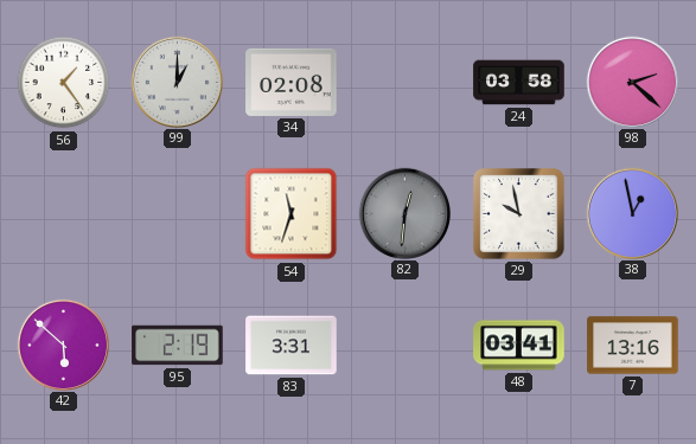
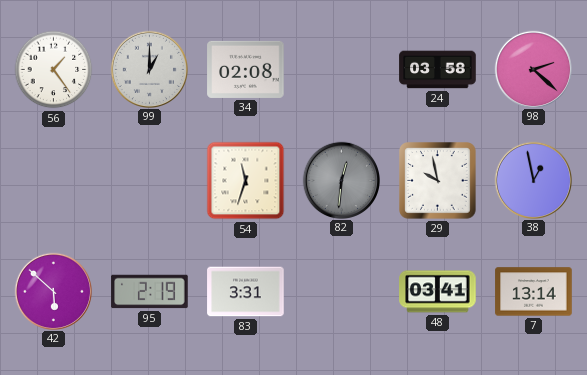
7: 13:16 -> 13:14 (534, 292)
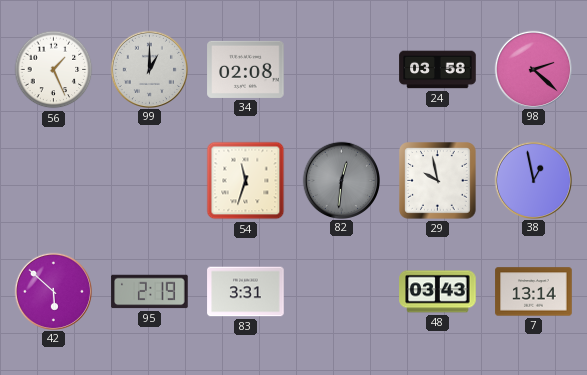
56: 1:24 -> 1:26 (54, 70)
48: 03:41 -> 03:43 (438, 292)
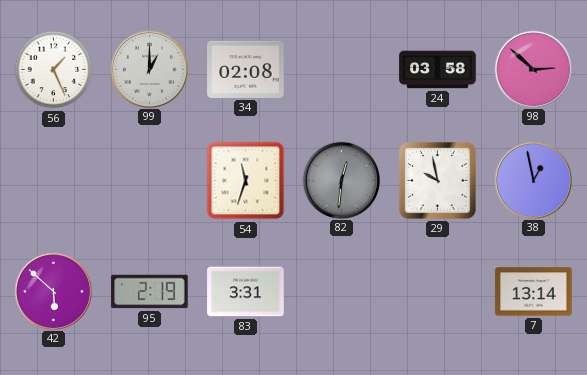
98: 2:22 -> 2:52 (533, 69)
48: 03:43 -> none (438, 292)
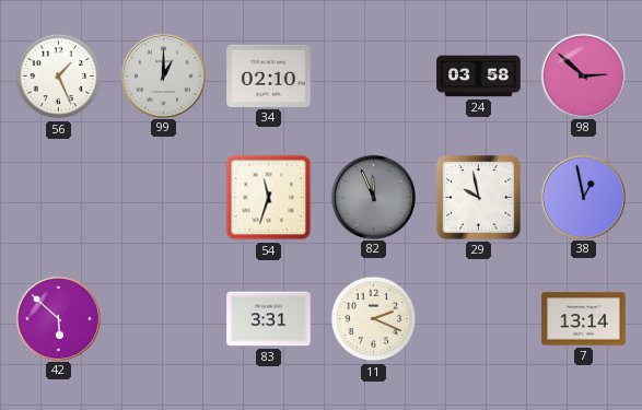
34: 02:08 -> 02:10 (269, 75)
82: 12:31 -> 11:56 (373, 197)
95: 2:19 -> none (150, 292)
11: none -> 2:19 (374, 319)
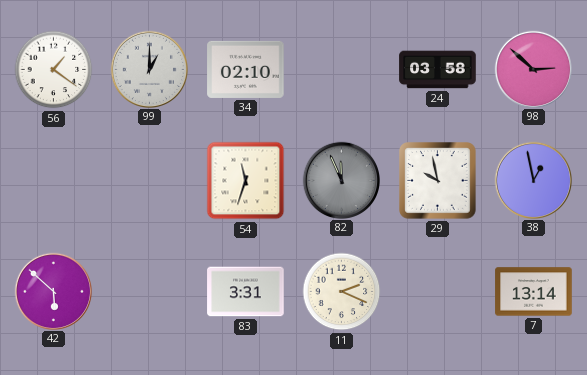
56: 1:26 -> 1:21 (54, 70)
